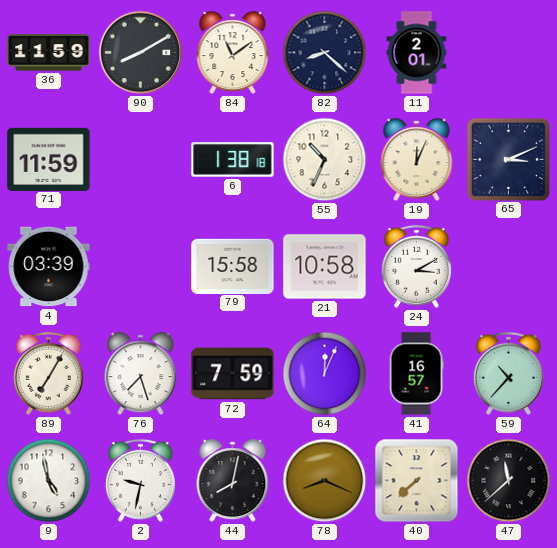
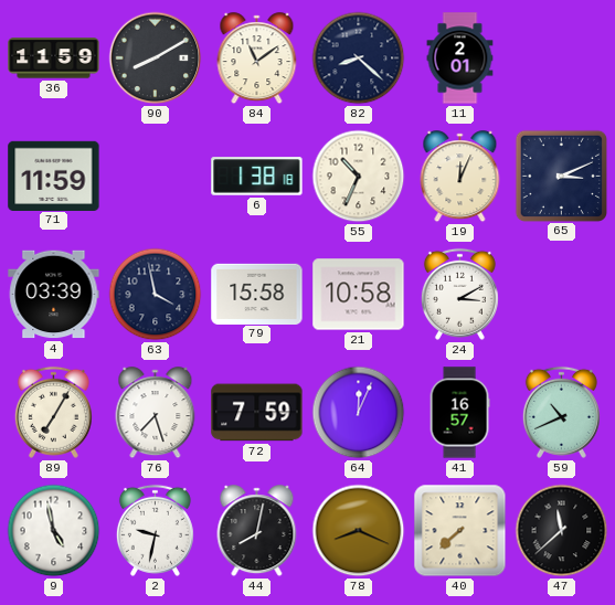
63: none -> 3:58 (156, 295)
59: 10:37 -> 10:41 (561, 412)
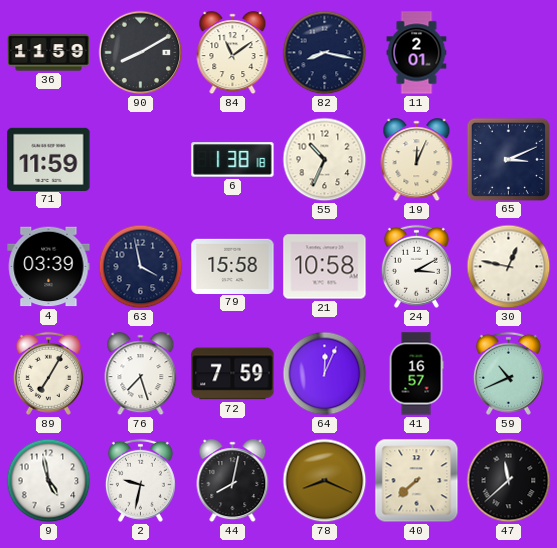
82: 8:22 -> 8:17 (325, 53)
30: none -> 12:47 (509, 267)
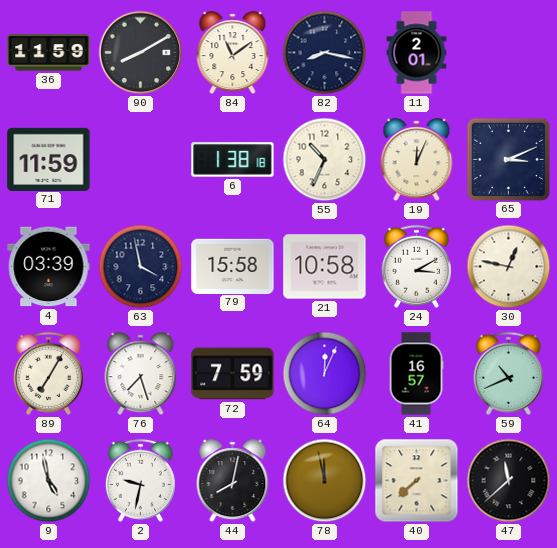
78: 8:19 -> 11:58 (325, 481)
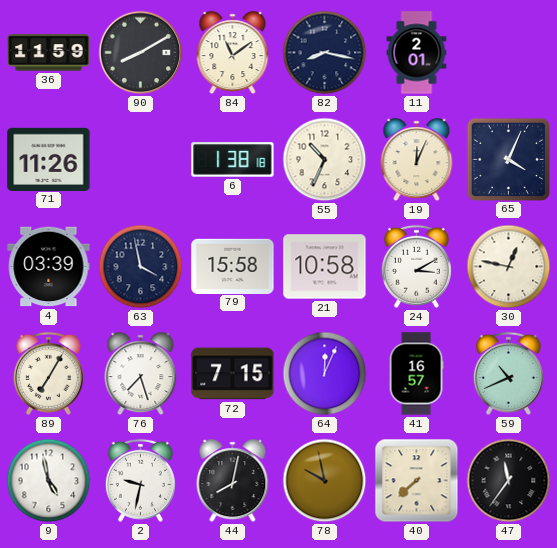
71: 11:59 -> 11:26 (49, 159)
65: 3:11 -> 4:04 (508, 159)
72: 7:59 -> 7:15 (233, 374)
78: 11:58 -> 9:58 (325, 481)
47: 11:38 -> 11:36 (509, 481)
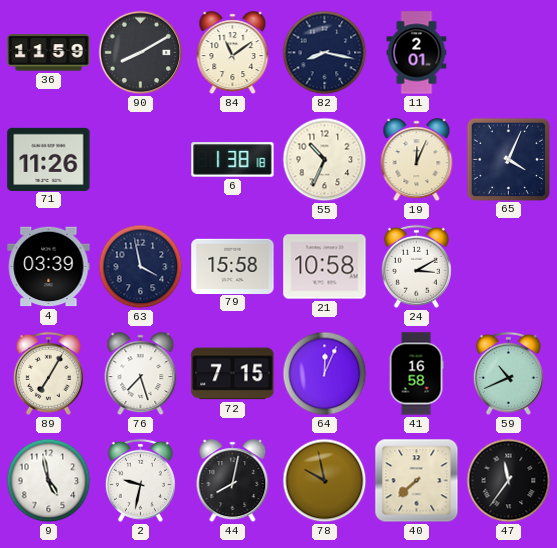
30: 12:47 -> none (509, 267)
41: 16:57 -> 16:58 (416, 374)
